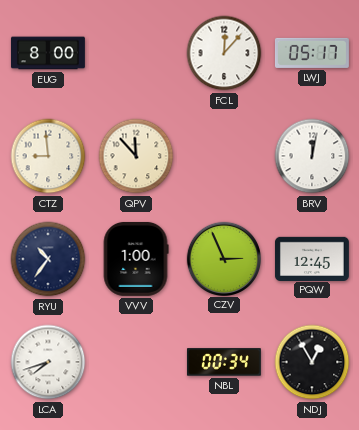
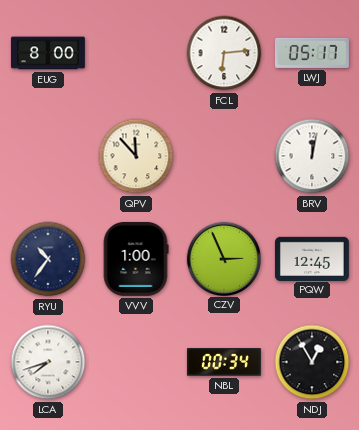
FCL: 12:07 -> 6:14 (224, 53)
CTZ: 8:59 -> none (48, 156)
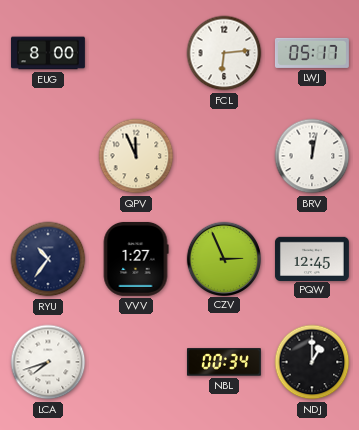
QPV: 11:53 -> 11:56 (136, 156)
VVV: 1:00 -> 1:27 (136, 259)
NDJ: 12:55 -> 1:00 (312, 362)
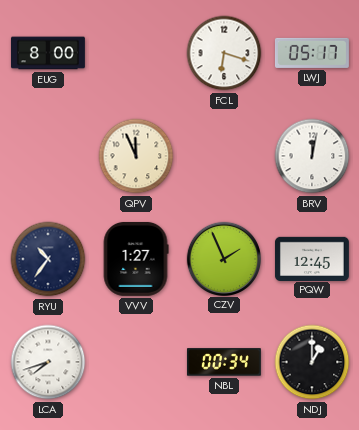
FCL: 6:14 -> 6:18 (224, 53)
CZV: 2:56 -> 1:56 (223, 258)
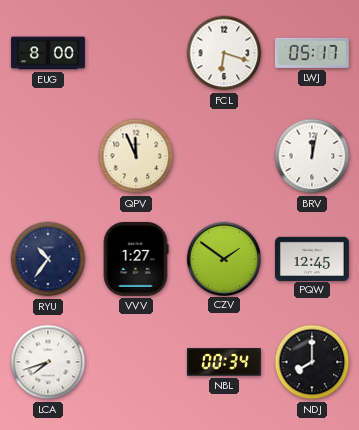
CZV: 1:56 -> 1:51 (223, 258)
NDJ: 1:00 -> 8:00 (312, 362)
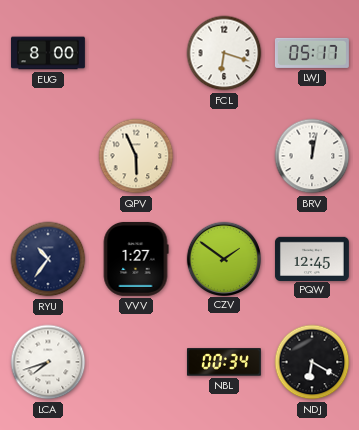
QPV: 11:56 -> 5:56 (136, 156)
NDJ: 8:00 -> 6:20 (312, 362)
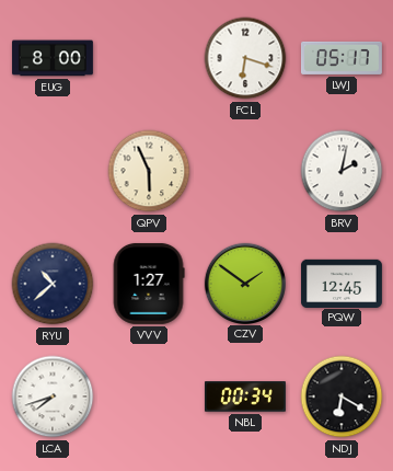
BRV: 12:02 -> 2:02 (342, 171)
RYU: 10:36 -> 10:38 (53, 284)
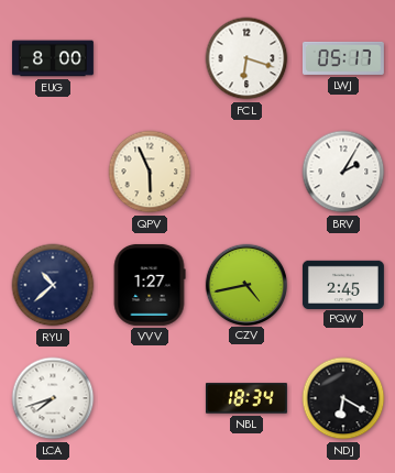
BRV: 2:02 -> 2:05 (343, 172)
CZV: 1:51 -> 4:43 (245, 284)
PQW: 12:45 -> 2:45 (343, 284)
NBL: 00:34 -> 18:34 (246, 398)
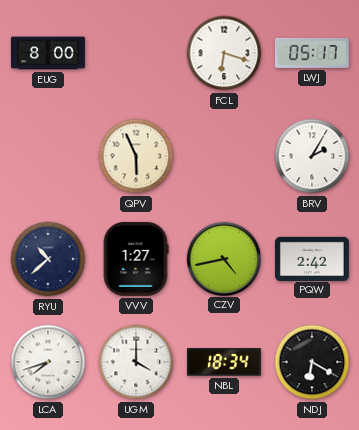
PQW: 2:45 -> 2:42 (312, 258)
UGM: none -> 4:00 (136, 362)
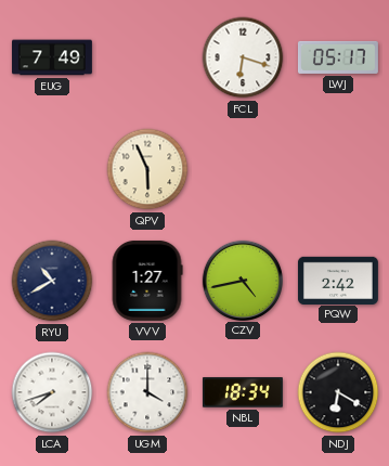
EUG: 8:00 -> 7:49 (52, 57)
BRV: 2:05 -> none (312, 156)
RYU: 10:38 -> 10:40 (52, 281)
